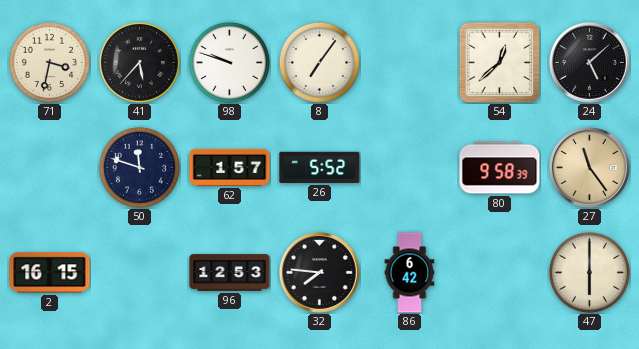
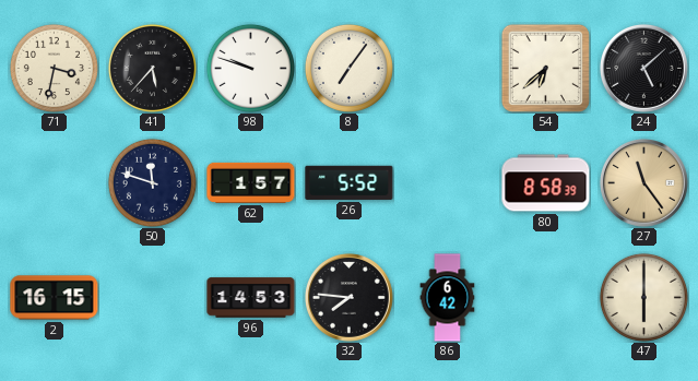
54: 12:38 -> 6:38 (545, 68)
80: 9:58 -> 8:58 (546, 183)
96: 12:53 -> 14:53 (251, 298)
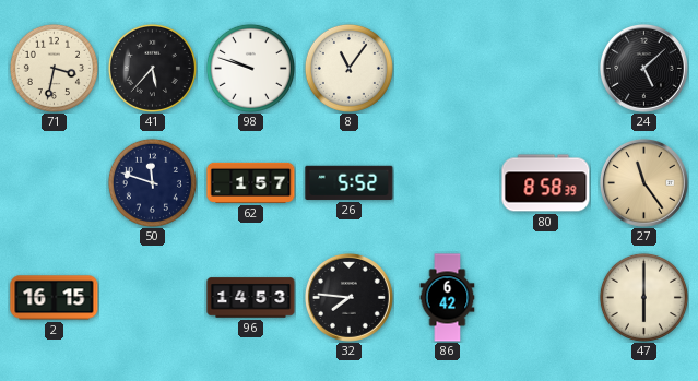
8: 7:06 -> 11:06 (348, 68)
54: 6:38 -> none (545, 68)
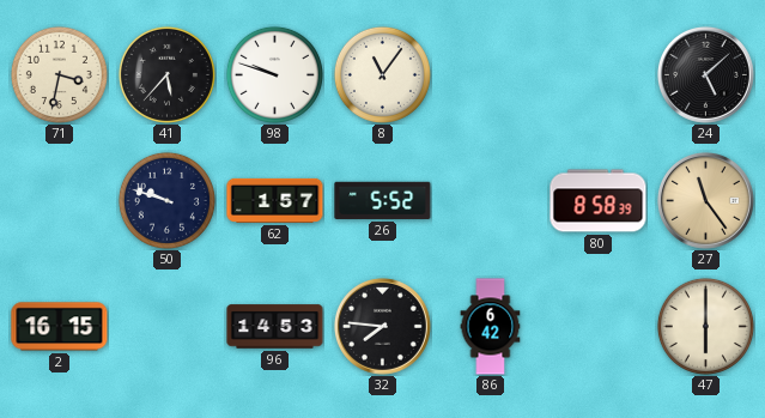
50: 11:48 -> 9:48 (166, 200)
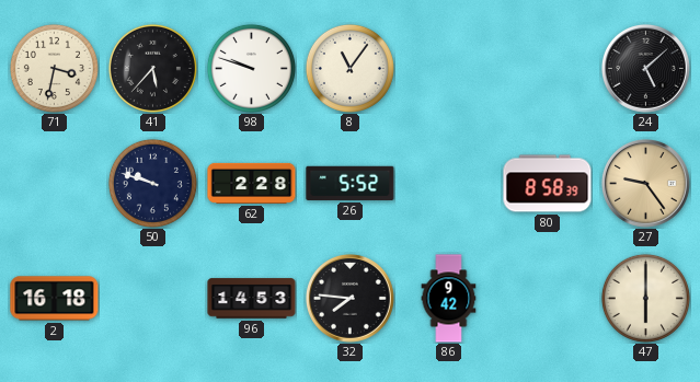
62: 1:57 -> 2:28 (252, 183)
27: 11:24 -> 9:24 (646, 184)
2: 16:15 -> 16:18 (55, 299)
86: 6:42 -> 9:42 (449, 299)
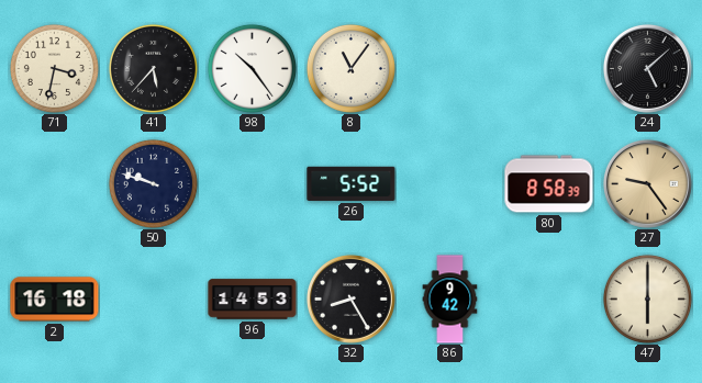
98: 9:48 -> 10:24 (252, 68)
62: 2:28 -> none (252, 183)
32: 7:46 -> 8:25 (352, 300)
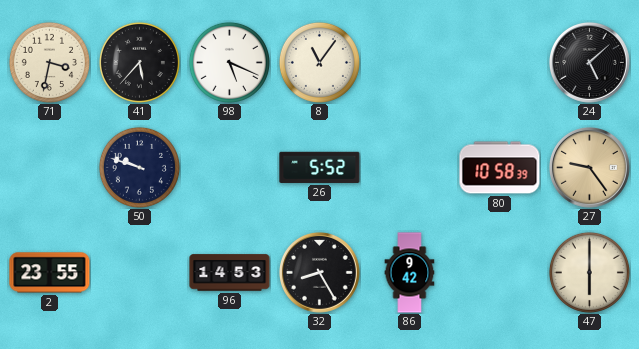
98: 10:24 -> 5:19 (229, 62)
80: 8:58 -> 10:58 (500, 168)
2: 16:18 -> 23:55 (50, 273)
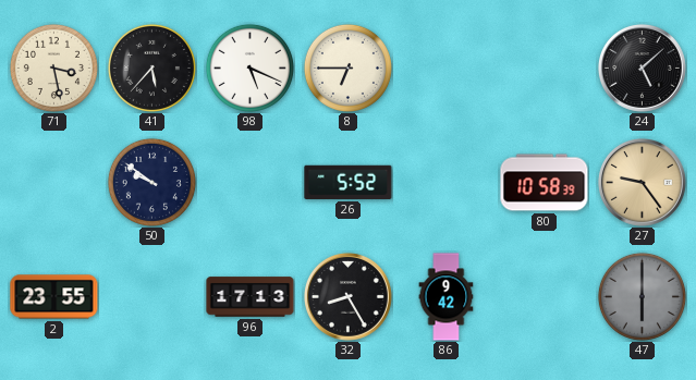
71: 3:32 -> 3:28 (53, 68)
8: 11:06 -> 6:45 (347, 68)
50: 9:48 -> 9:51 (151, 182)
96: 14:53 -> 17:13 (251, 297)
47 dial: cream -> grey (642, 296)
